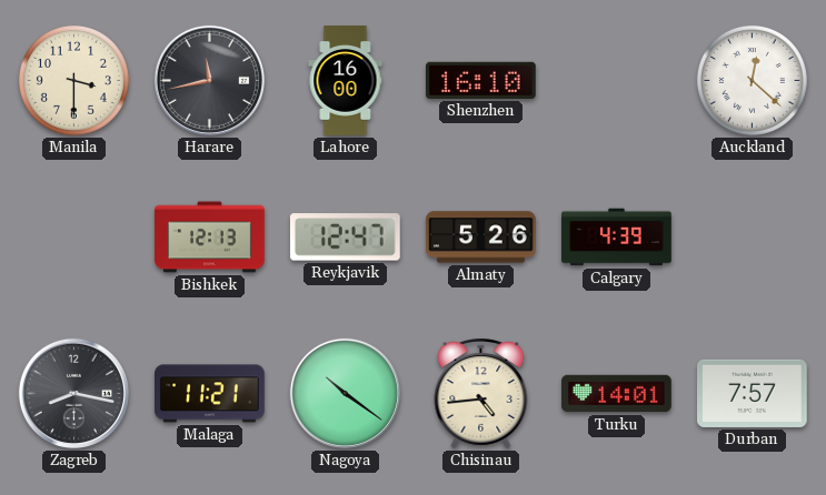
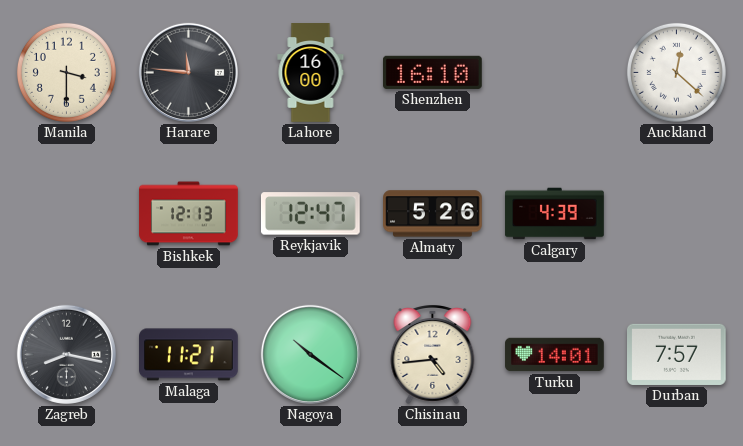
Harare: 11:43 -> 11:46 (188, 72)
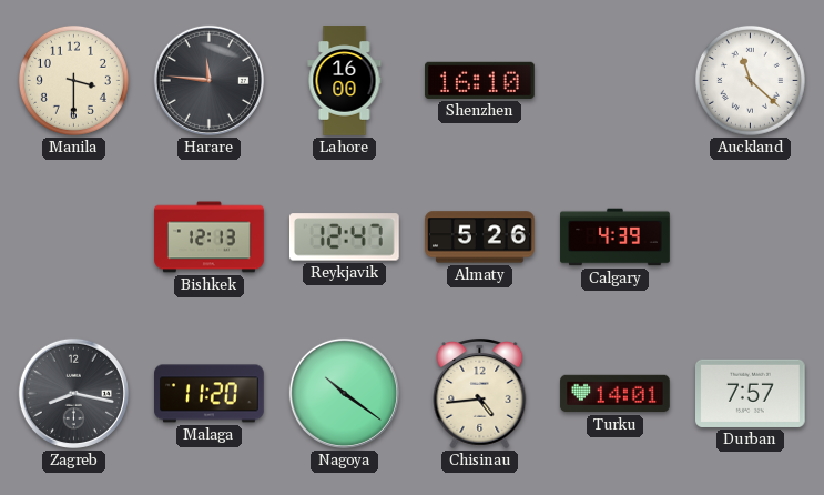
Auckland: 12:22 -> 11:22 (750, 80)
Malaga: 11:21 -> 11:20 (210, 394)
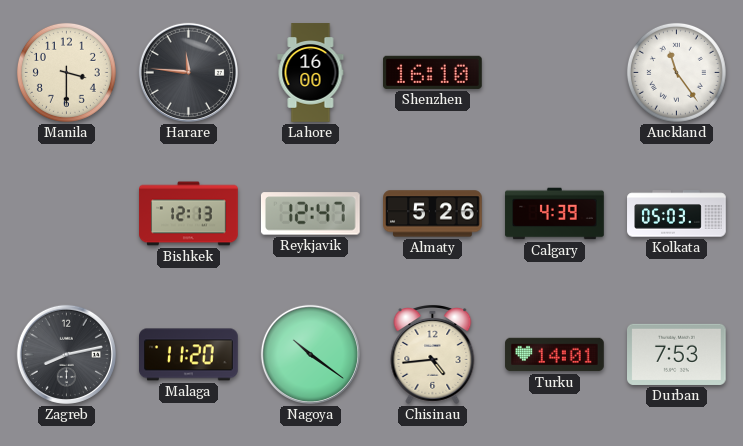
Auckland: 11:22 -> 11:24 (676, 72)
Kolkata: none -> 05:03 (677, 214)
Zagreb: 8:17 -> 8:13 (66, 354)
Durban: 7:57 -> 7:53 (677, 354)
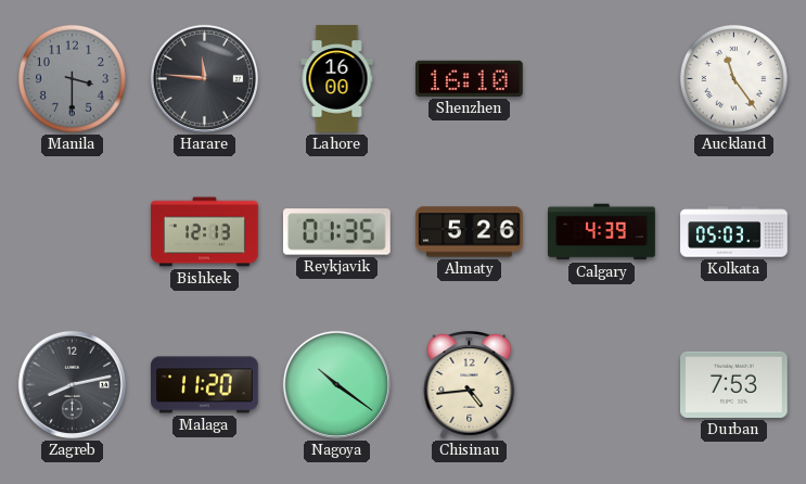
Manila dial: cream -> grey (72, 78)
Reykjavik: 12:47 -> 01:35 (336, 232)
Turku: 14:01 -> none (555, 355)
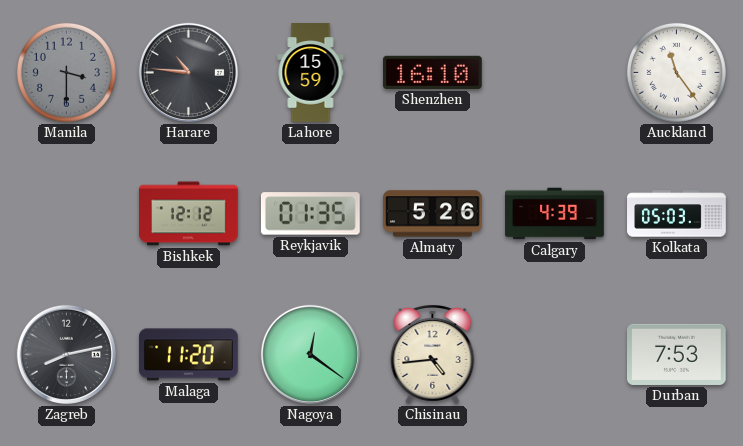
Harare: 11:46 -> 10:46 (188, 72)
Lahore: 16:00 -> 15:59 (311, 73)
Bishkek: 12:13 -> 12:12 (189, 214)
Nagoya: 10:21 -> 12:21 (310, 354)
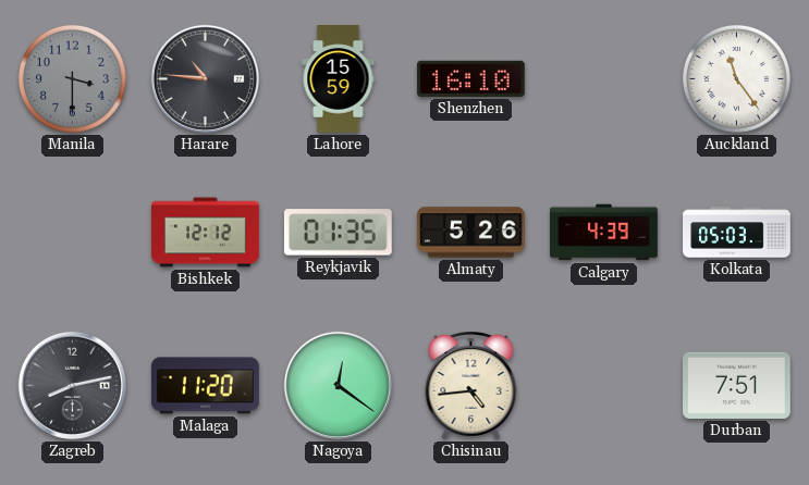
Durban: 7:53 -> 7:51 (737, 385)
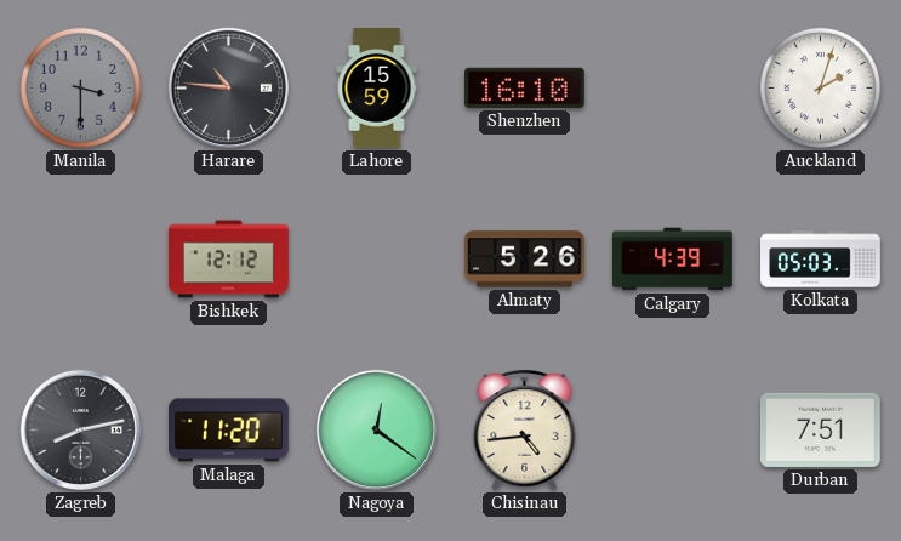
Auckland: 11:24 -> 2:03 (820, 87)
Reykjavik: 01:35 -> none (338, 233)
